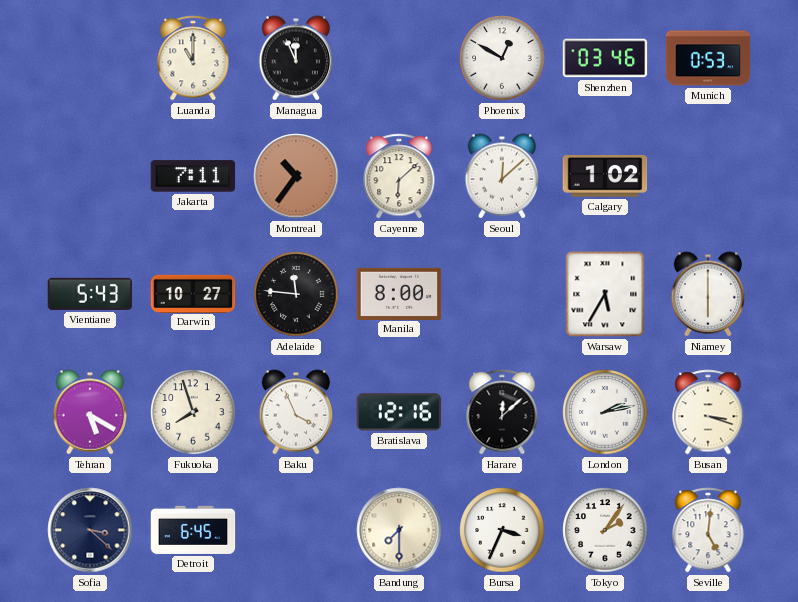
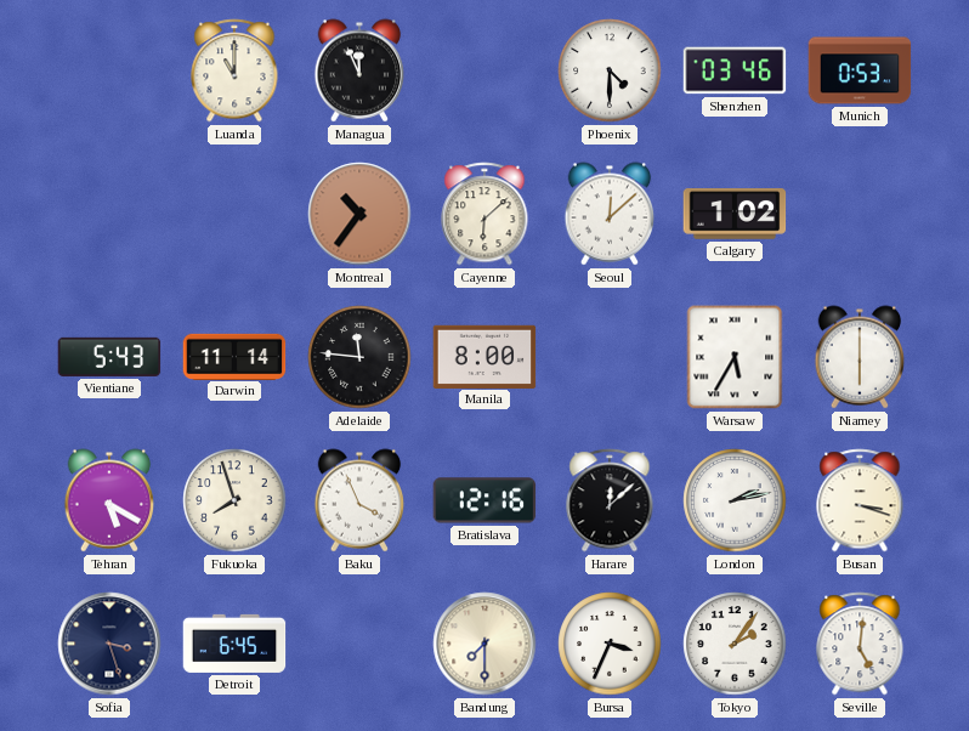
Phoenix: 12:50 -> 4:30 (610, 70)
Jakarta: 7:11 -> none (193, 176)
Darwin: 10:27 -> 11:14 (234, 356)
Sofia: 3:22 -> 3:27 (109, 644)
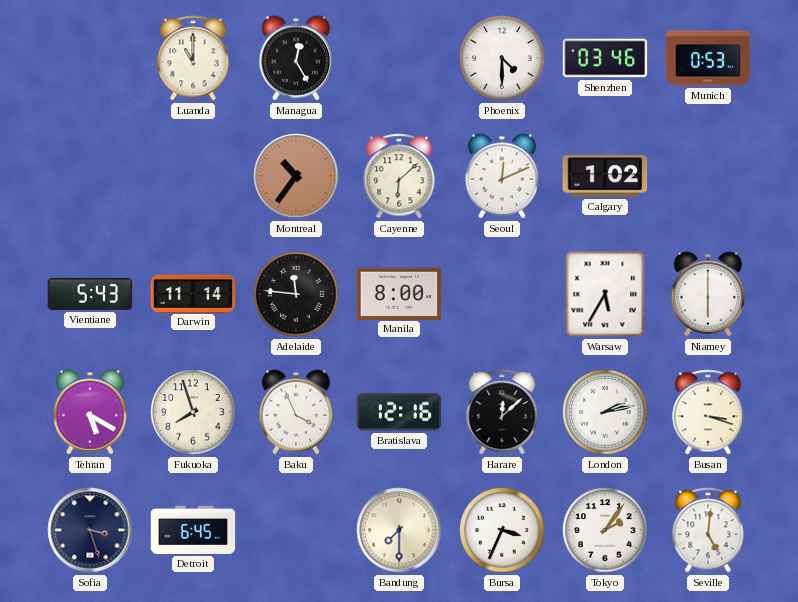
Managua: 11:56 -> 12:25 (296, 58)
Seoul: 12:08 -> 12:11 (502, 176)
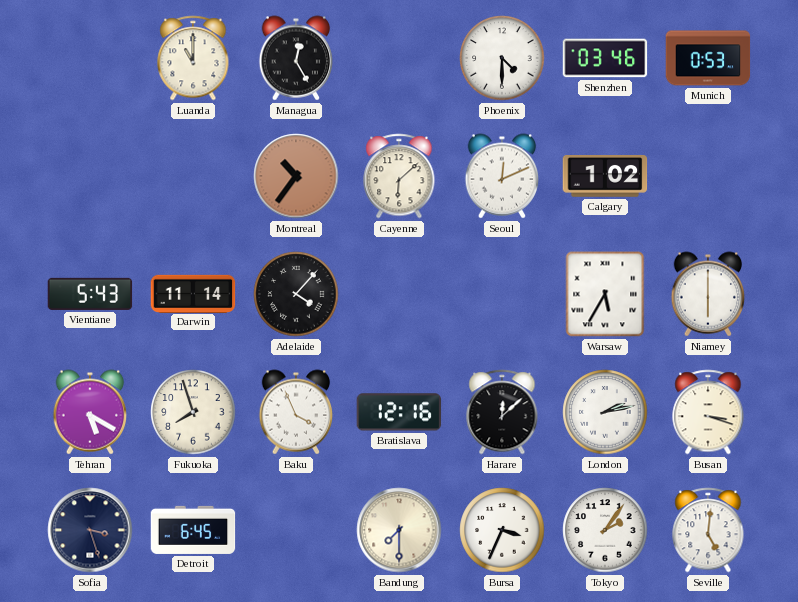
Adelaide: 11:46 -> 4:07 (296, 294)
Manila: 8:00 -> none (399, 293)
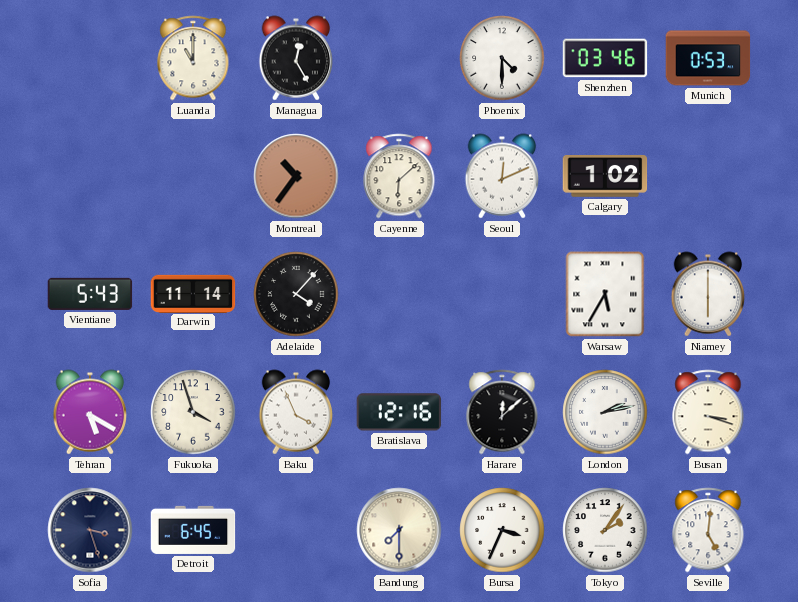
Fukuoka: 7:57 -> 3:57 (193, 412)
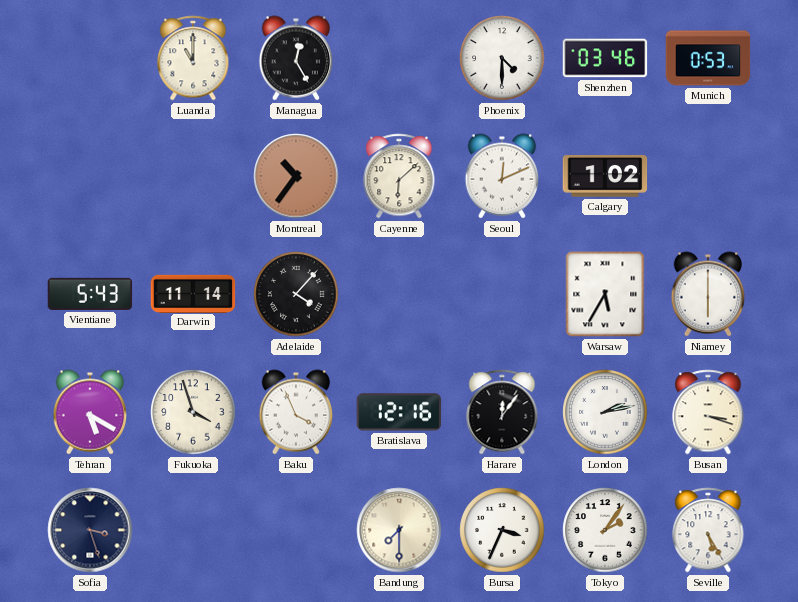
Harare: 12:08 -> 12:06 (502, 412)
Detroit: 6:45 -> none (193, 530)
Seville: 5:01 -> 5:25 (708, 530)
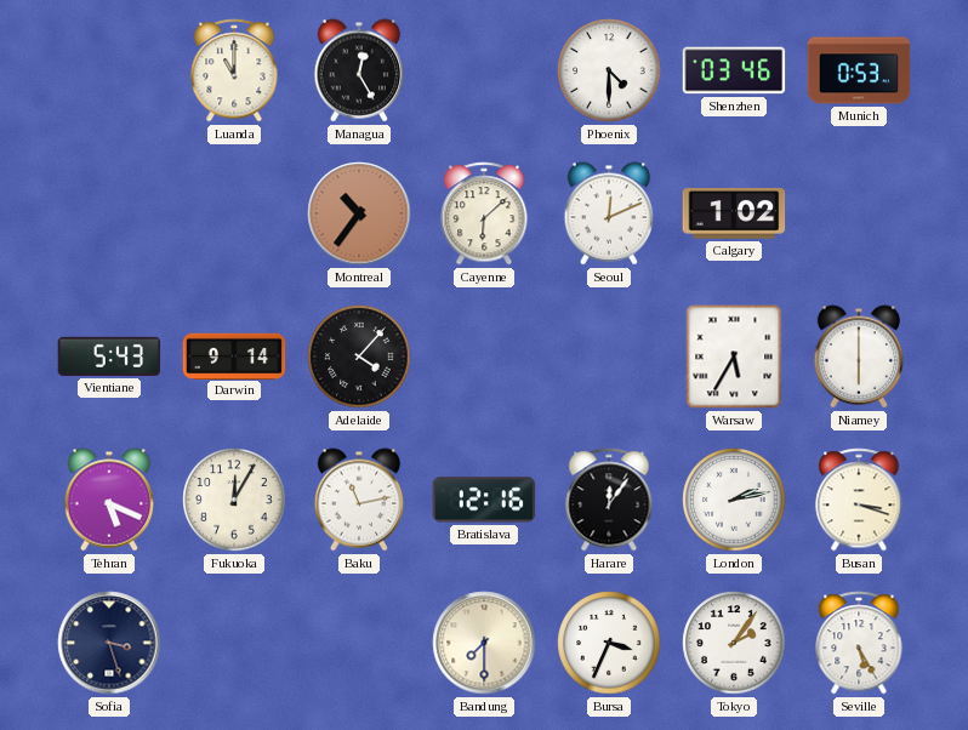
Darwin: 11:14 -> 9:14 (234, 355)
Tehran: 5:20 -> 5:19 (109, 500)
Fukuoka: 3:57 -> 12:05 (234, 500)
Baku: 3:56 -> 11:13 (359, 500)
